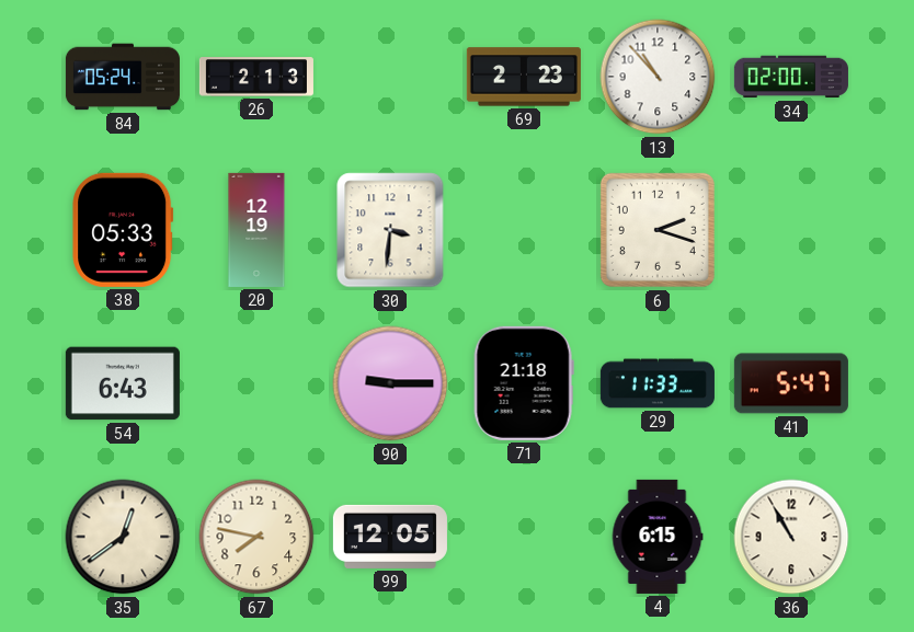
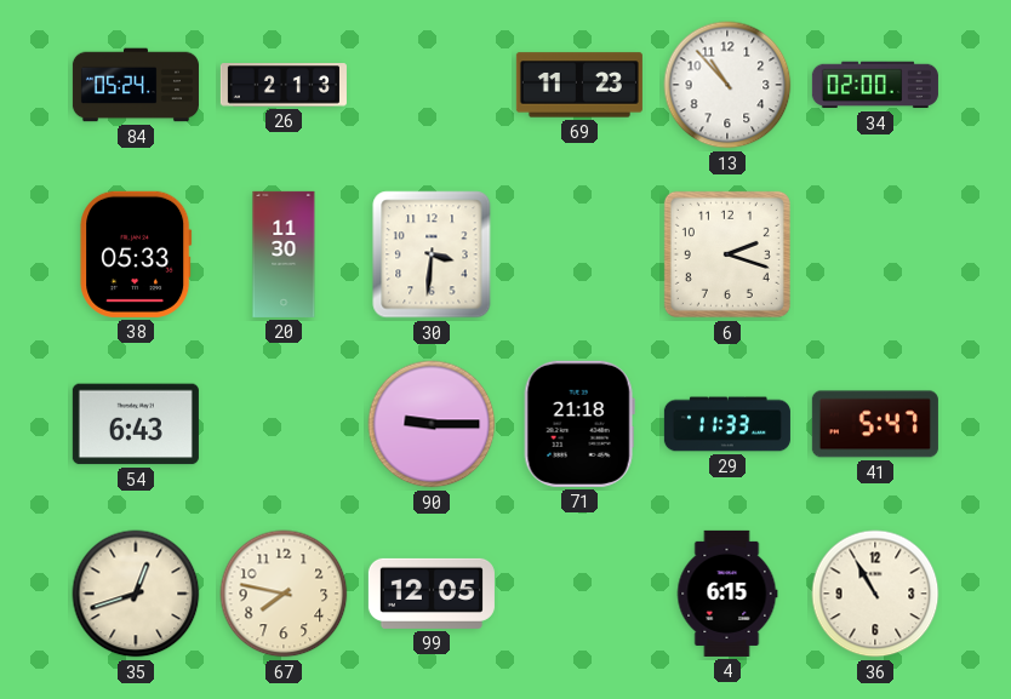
69: 2:23 -> 11:23 (579, 85)
20: 12:19 -> 11:30 (284, 254)
35: 12:39 -> 12:42 (136, 594)
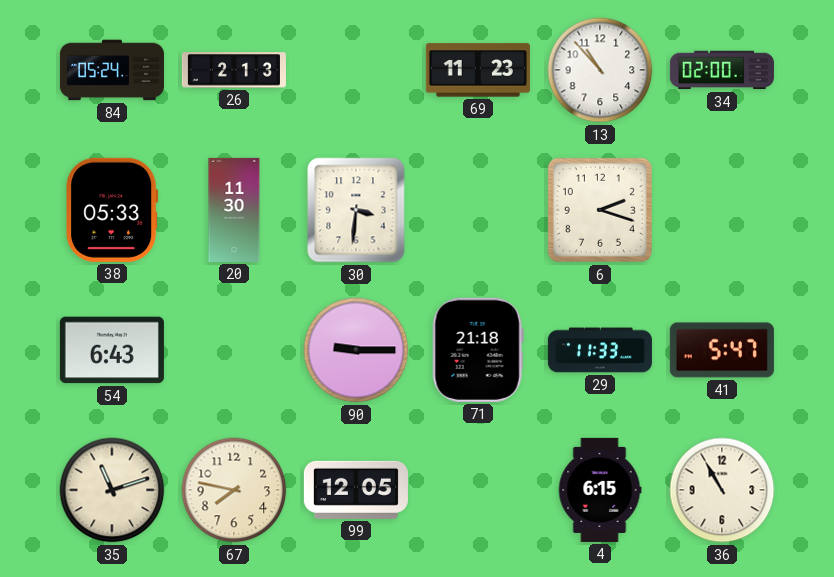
35: 12:42 -> 11:12 (112, 490)
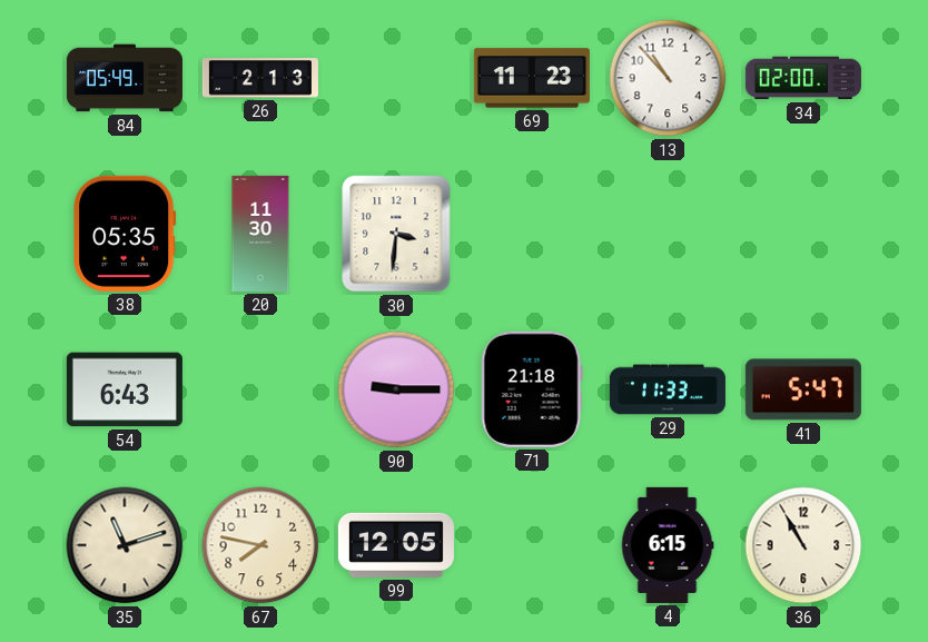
84: 05:24 -> 05:49 (125, 78)
38: 05:33 -> 05:35 (125, 234)
6: 2:18 -> none (600, 210)
